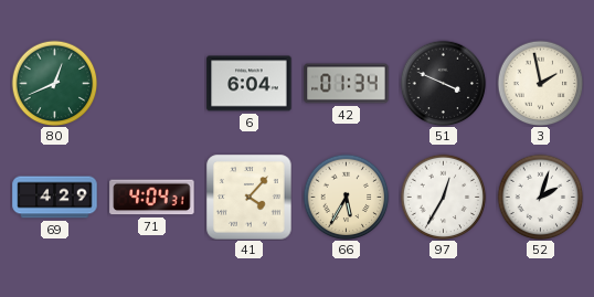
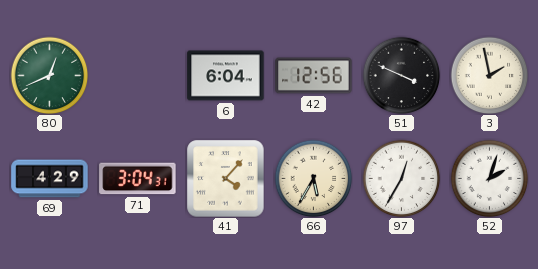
42: 01:34 -> 12:56 (314, 76)
71: 4:04 -> 3:04 (138, 179)
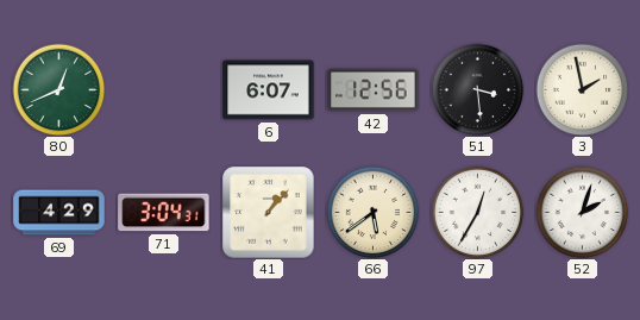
6: 6:04 -> 6:07 (269, 90)
51: 3:49 -> 3:29 (477, 89)
41: 4:07 -> 1:07 (269, 213)
66: 5:35 -> 5:39 (372, 212)
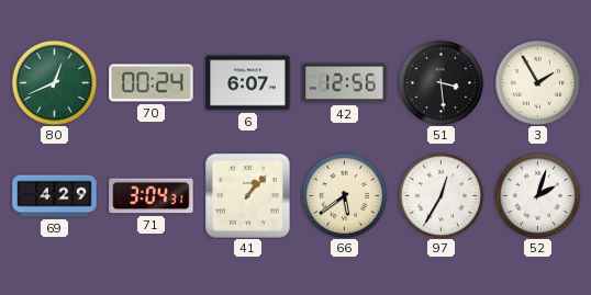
70: none -> 00:24 (152, 83)
3: 1:58 -> 1:55 (537, 82)
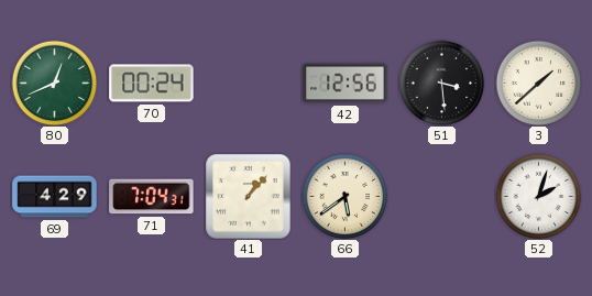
6: 6:07 -> none (248, 83)
3: 1:55 -> 1:38 (538, 83)
71: 3:04 -> 7:04 (152, 197)
97: 12:35 -> none (441, 195)
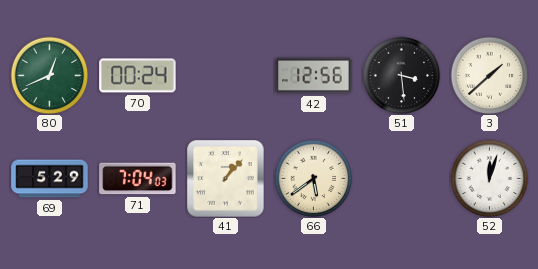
69: 4:29 -> 5:29 (50, 179)
71: 7:04:31 -> 7:04:03 (138, 179)
52: 2:03 -> 12:03 (489, 178)
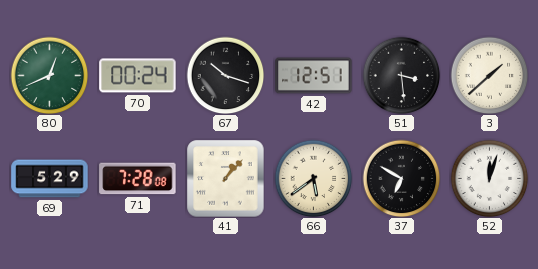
67: none -> 10:18 (225, 75)
42: 12:56 -> 12:51 (314, 76)
71: 7:04 -> 7:28 (138, 179)
37: none -> 6:50 (401, 178)
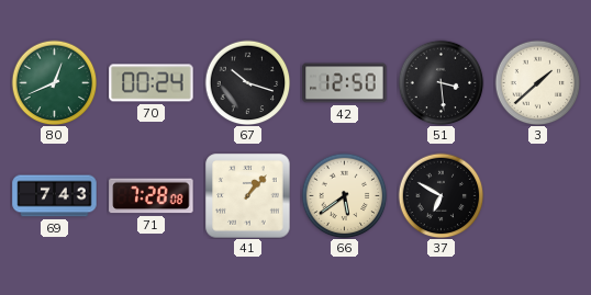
42: 12:51 -> 12:50 (345, 83)
69: 5:29 -> 7:43 (55, 196)
52: 12:03 -> none (489, 178)
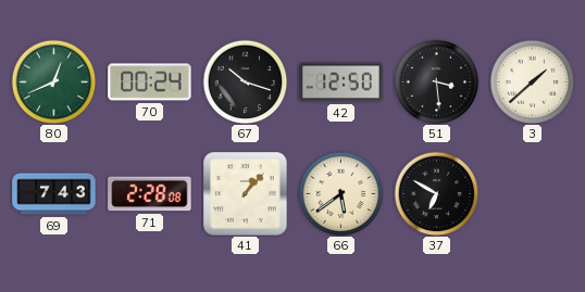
71: 7:28 -> 2:28 (150, 194)
